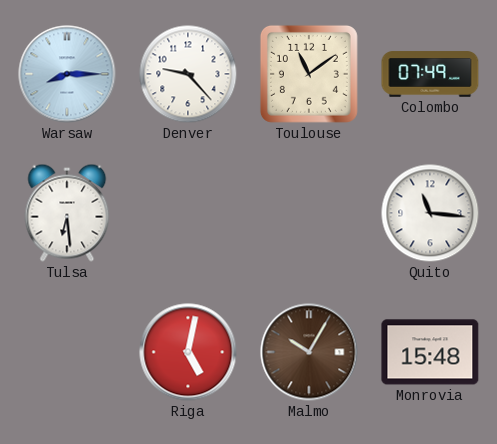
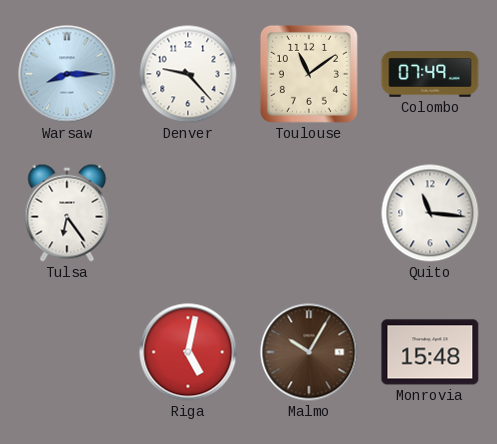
Tulsa: 6:29 -> 6:24 (67, 213)
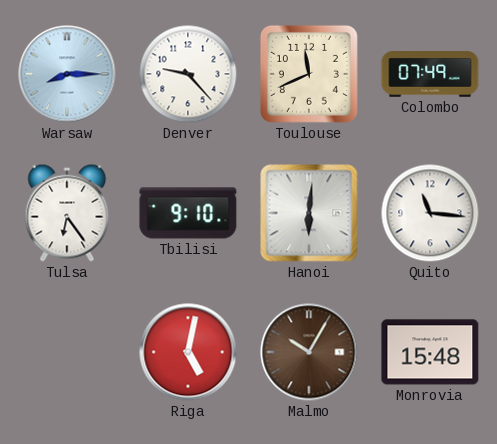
Toulouse: 11:09 -> 11:41 (309, 74)
Tbilisi: none -> 9:10 (188, 213)
Hanoi: none -> 6:01 (309, 213)
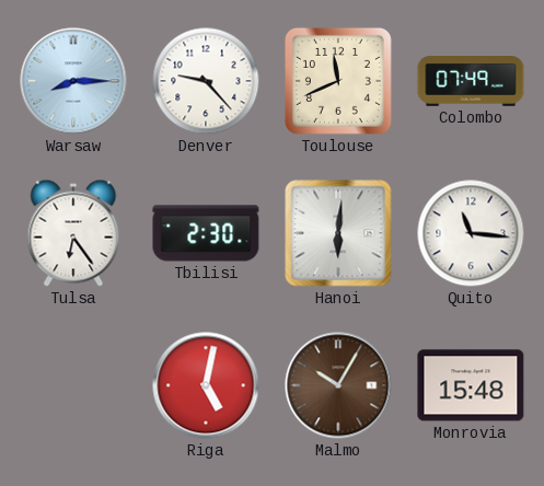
Tbilisi: 9:10 -> 2:30 (206, 233)
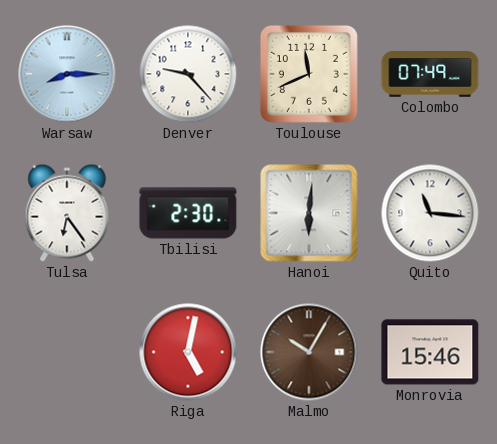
Monrovia: 15:48 -> 15:46 (430, 352)
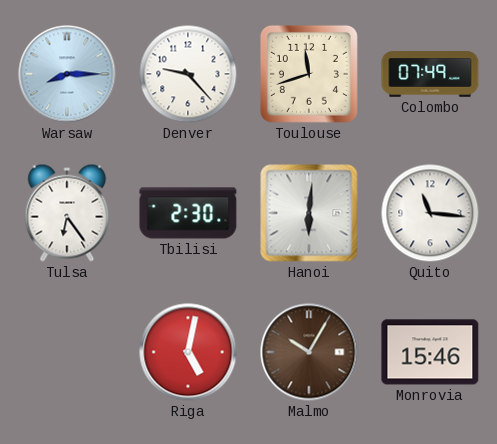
Toulouse: 11:41 -> 11:42 (309, 74)
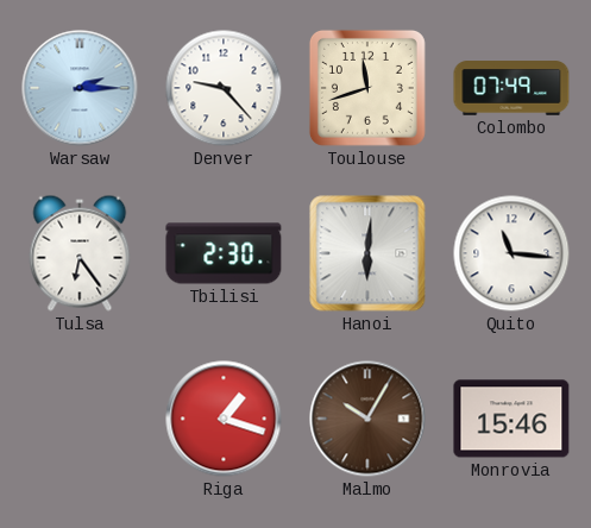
Warsaw: 8:15 -> 2:15 (80, 88)
Riga: 5:02 -> 1:18 (224, 419)
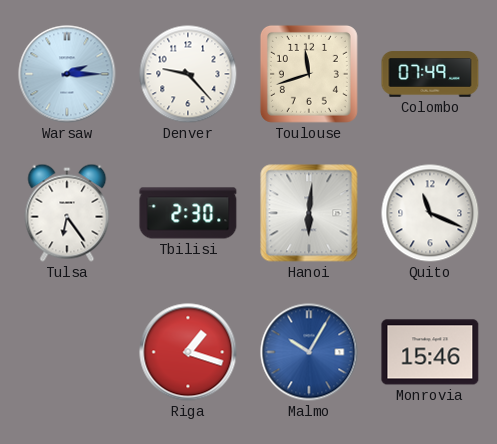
Quito: 11:16 -> 11:19 (430, 213)
Malmo dial: brown -> blue (309, 352)
